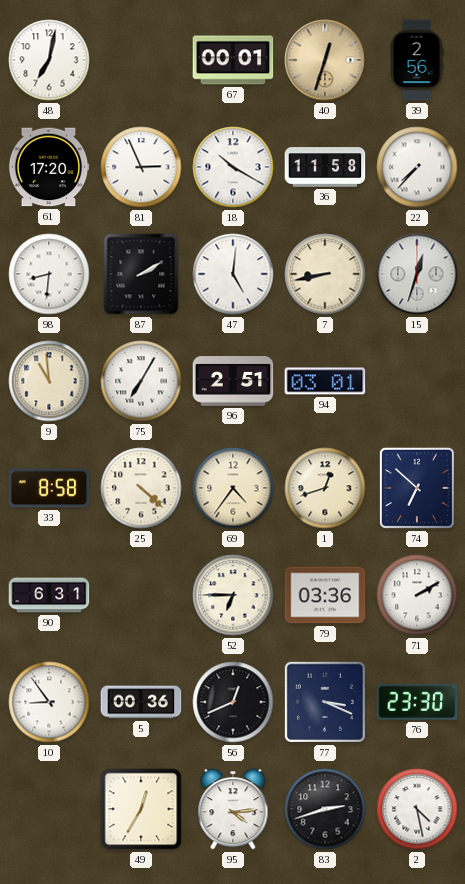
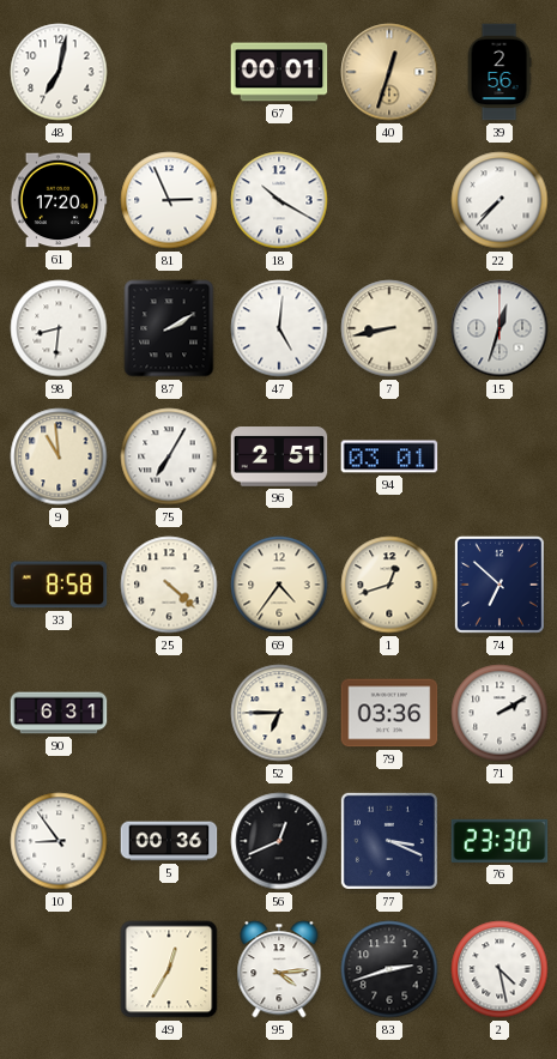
36: 11:58 -> none (325, 167)
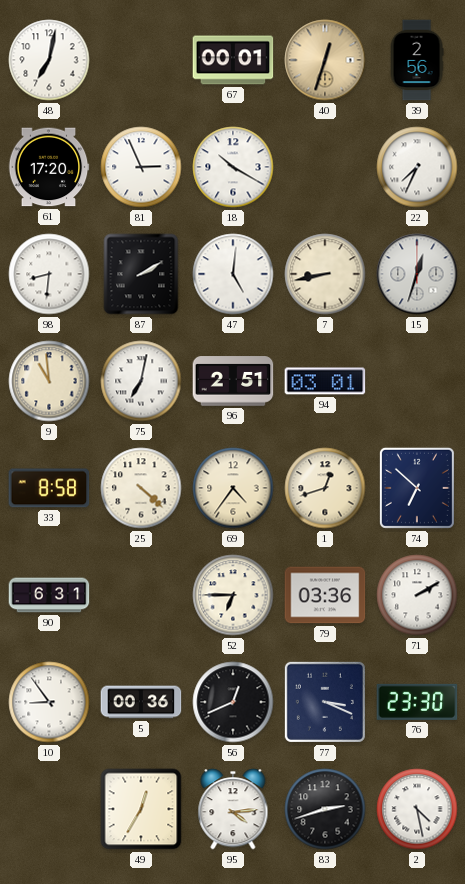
22: 7:37 -> 7:34 (417, 167)
75: 7:05 -> 7:02 (141, 381)
